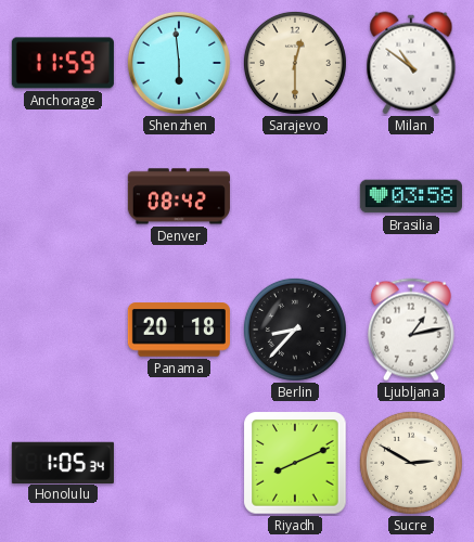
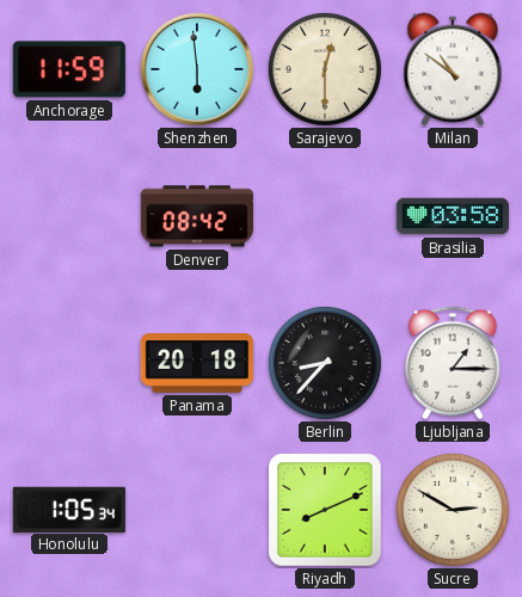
Ljubljana: 1:13 -> 1:15 (453, 363)
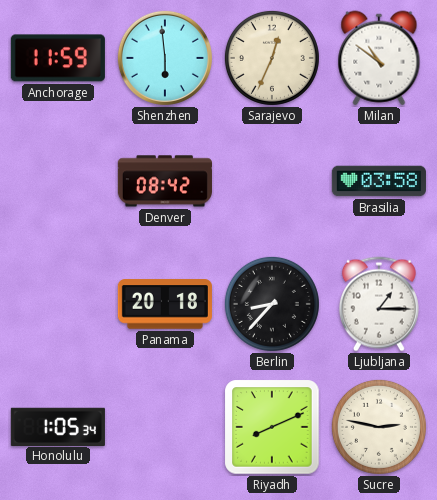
Sarajevo: 12:30 -> 12:34 (272, 58)
Sucre: 2:50 -> 2:47 (379, 427)
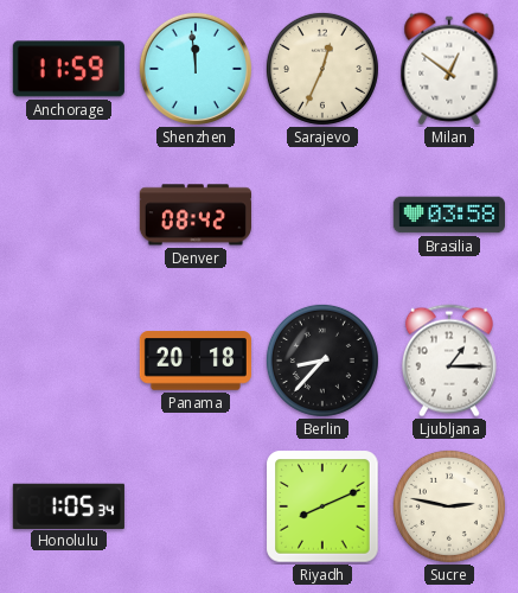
Shenzhen: 5:59 -> 11:59 (196, 69)
Milan: 10:51 -> 12:51 (449, 69)
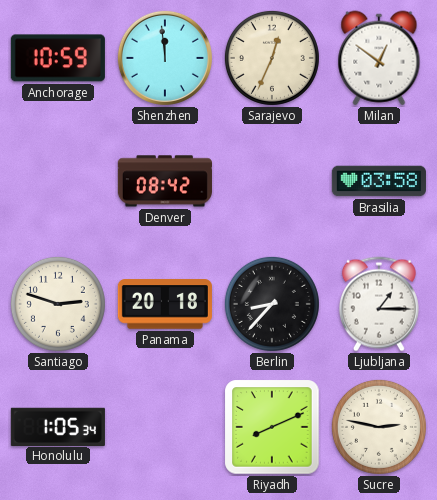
Anchorage: 11:59 -> 10:59 (58, 58)
Santiago: none -> 2:48 (58, 304)
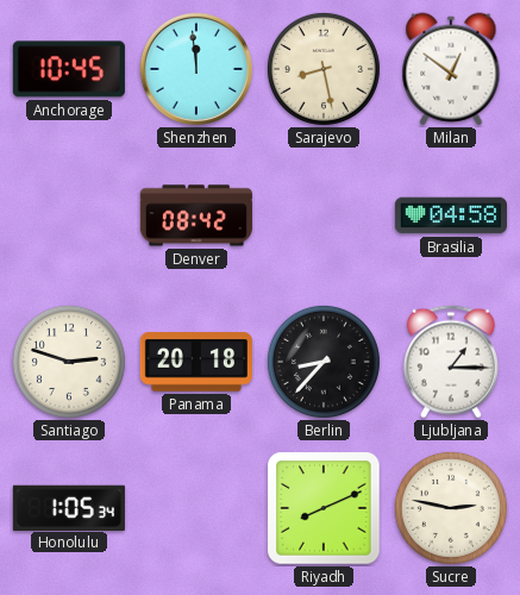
Anchorage: 10:59 -> 10:45 (69, 69)
Sarajevo: 12:34 -> 8:28 (324, 69)
Brasilia: 03:58 -> 04:58 (451, 215)
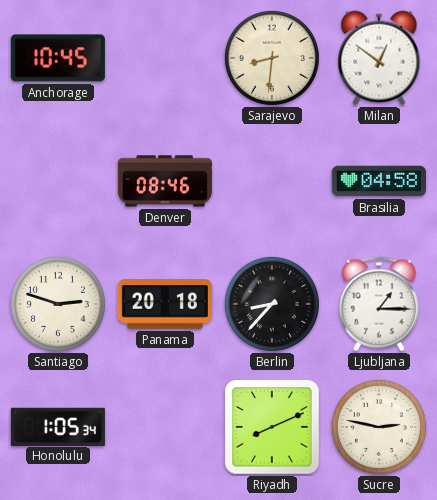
Shenzhen: 11:59 -> none (196, 69)
Sarajevo: 8:28 -> 8:31 (272, 58)
Denver: 08:42 -> 08:46 (165, 181)
